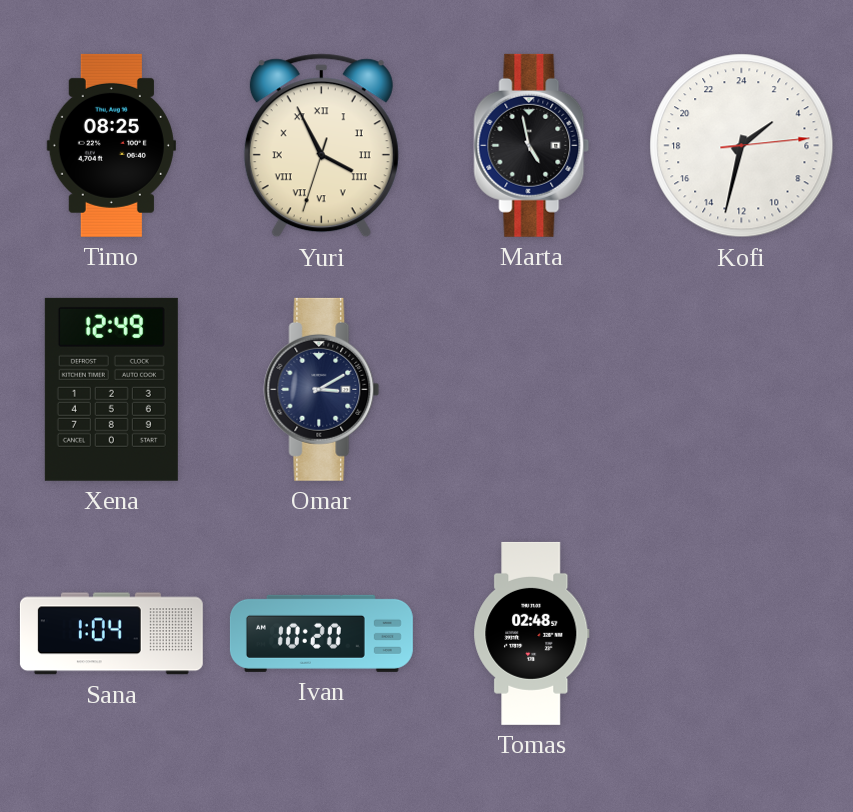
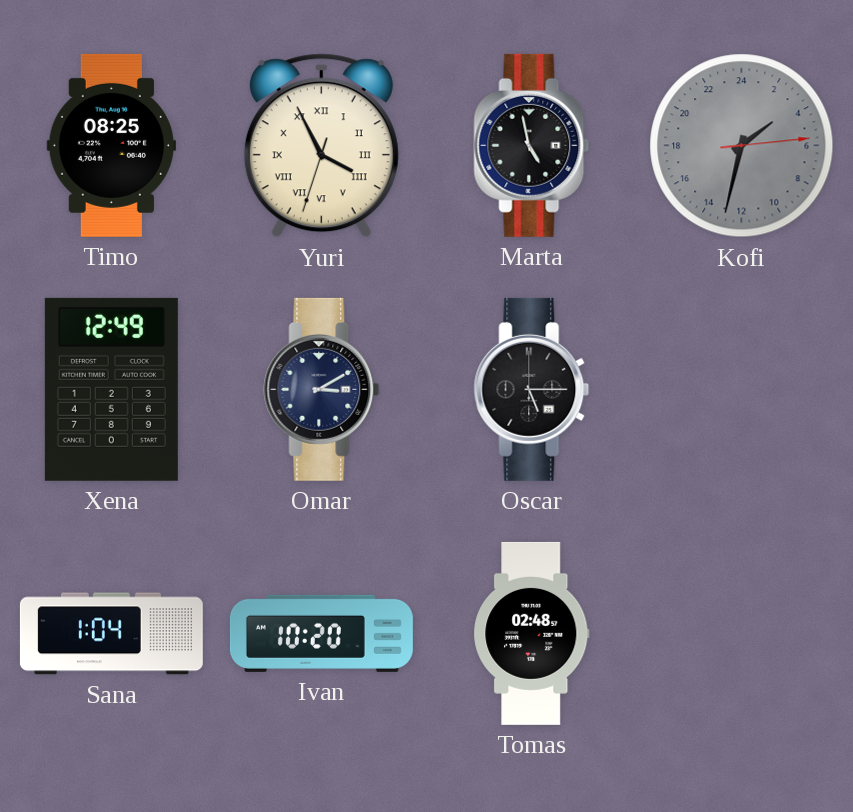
Kofi dial: white -> grey (742, 146)
Oscar: none -> 5:15 (532, 389)
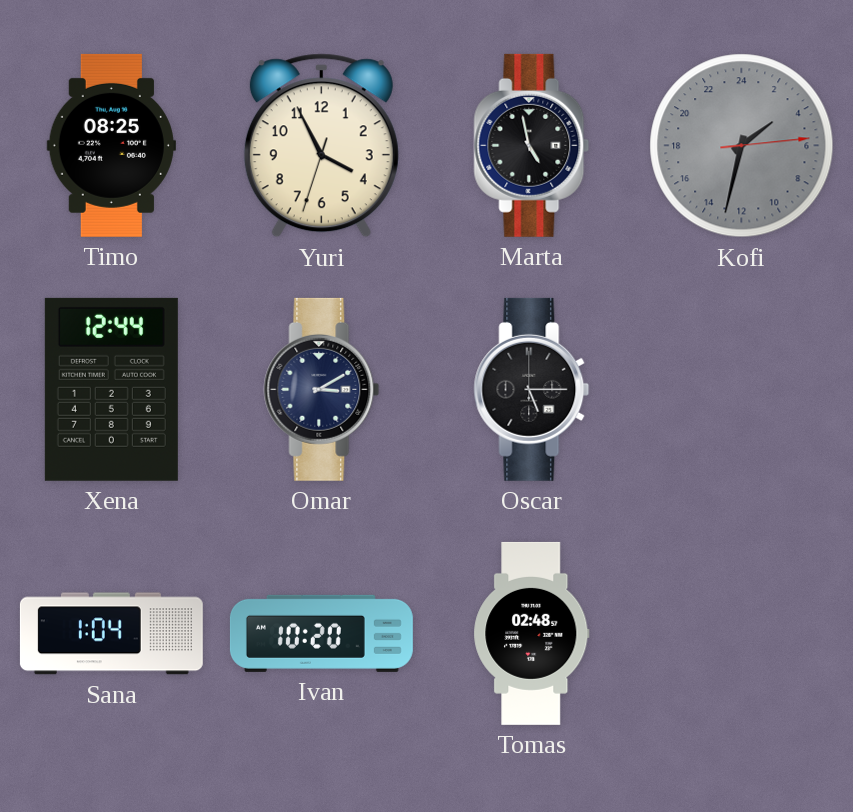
Yuri numerals: Roman -> Arabic (321, 146)
Xena: 12:49 -> 12:44 (111, 389)
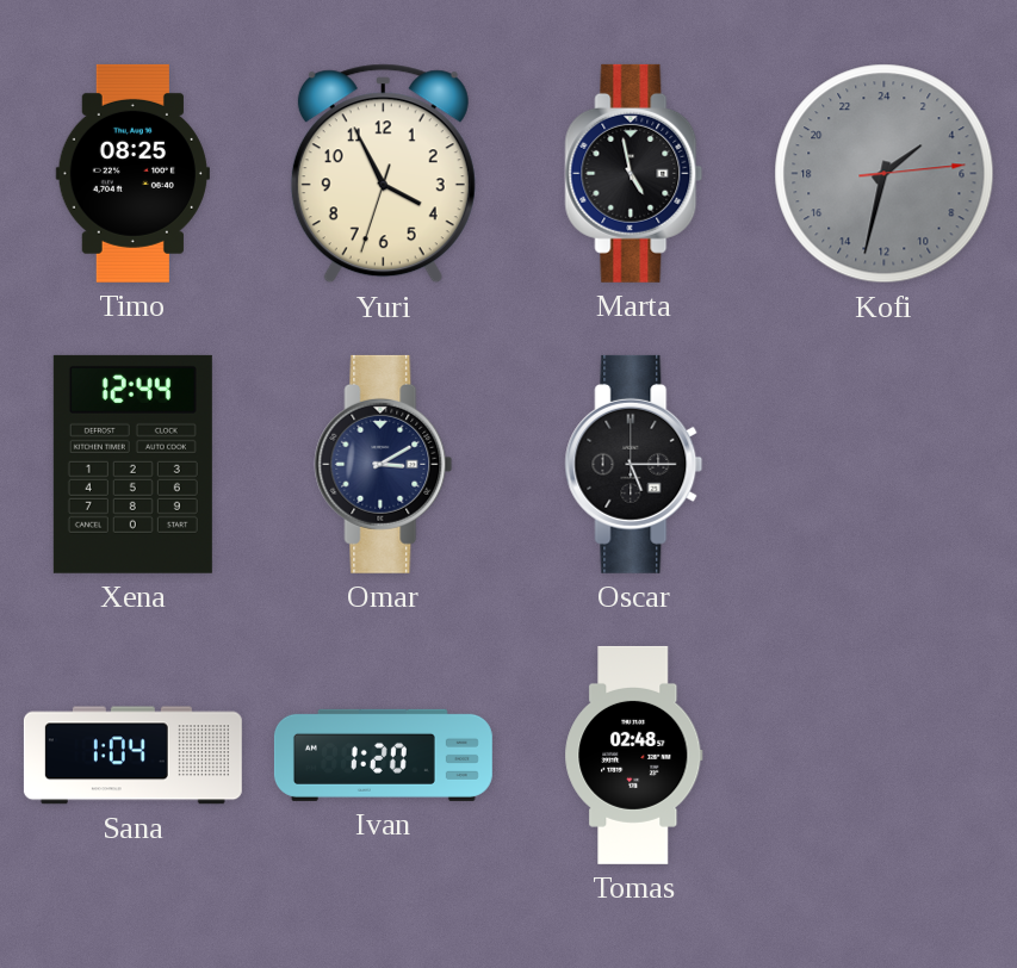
Ivan: 10:20 -> 1:20 (383, 755)
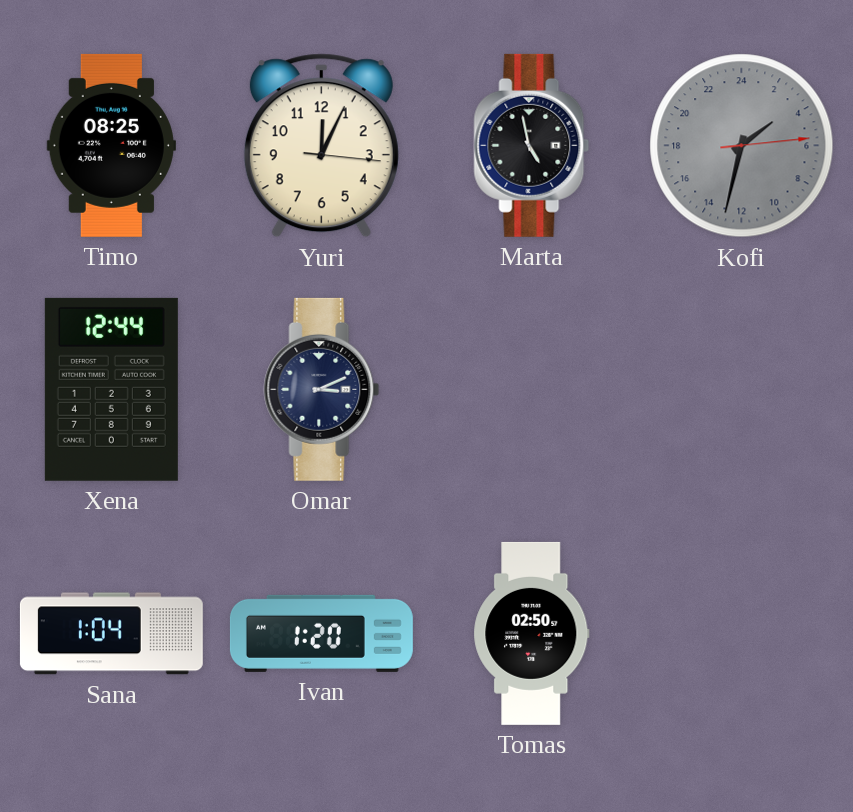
Yuri: 3:55 -> 12:04 (321, 146)
Omar: 3:10 -> 3:11 (322, 389)
Oscar: 5:15 -> none (634, 464)
Tomas: 02:48 -> 02:50 (532, 633)
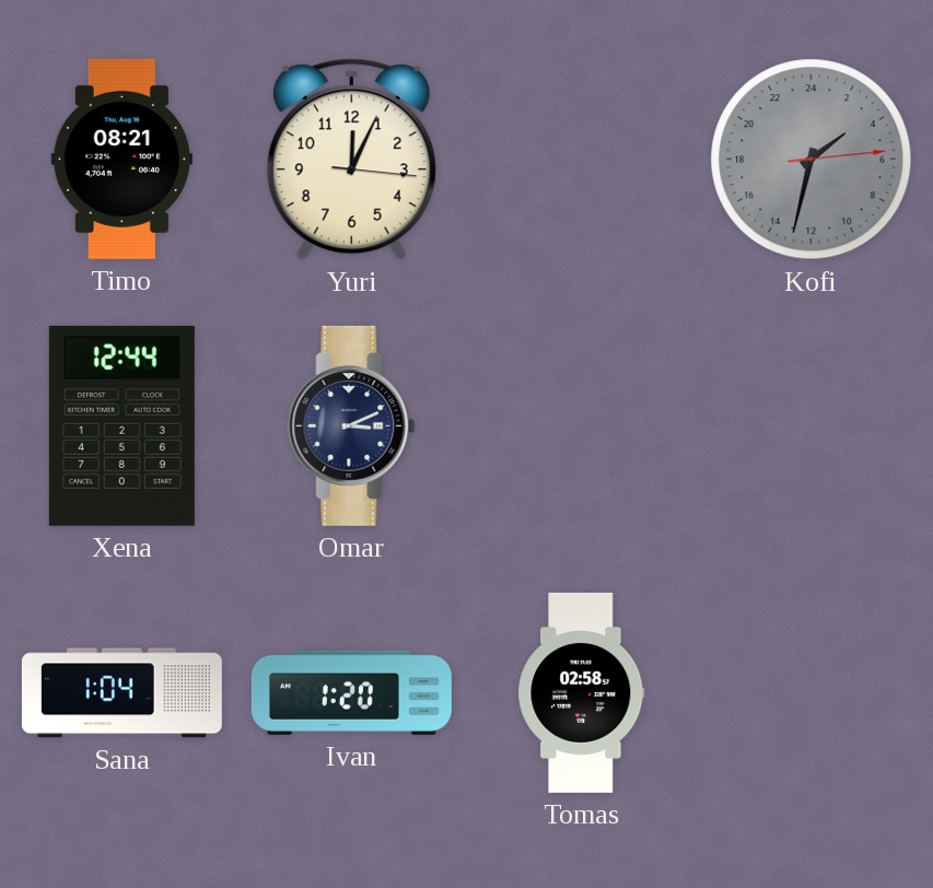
Timo: 08:25 -> 08:21 (121, 159)
Marta: 4:58 -> none (532, 145)
Tomas: 02:50 -> 02:58 (582, 692)
